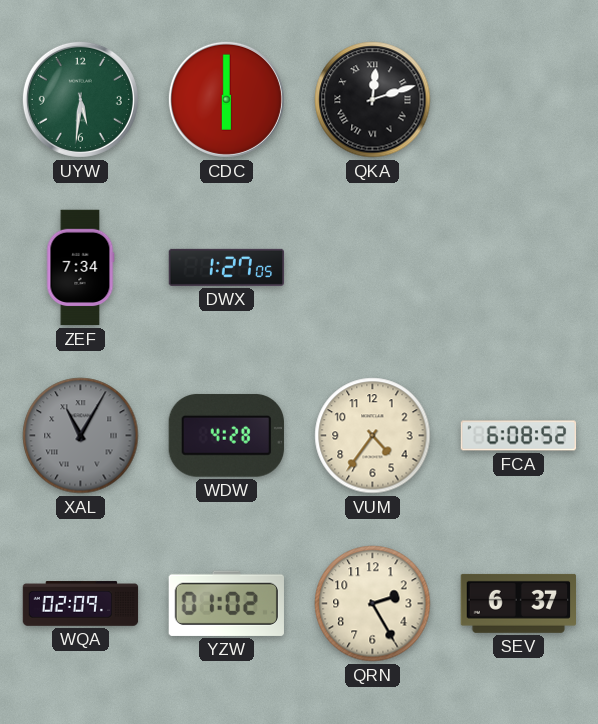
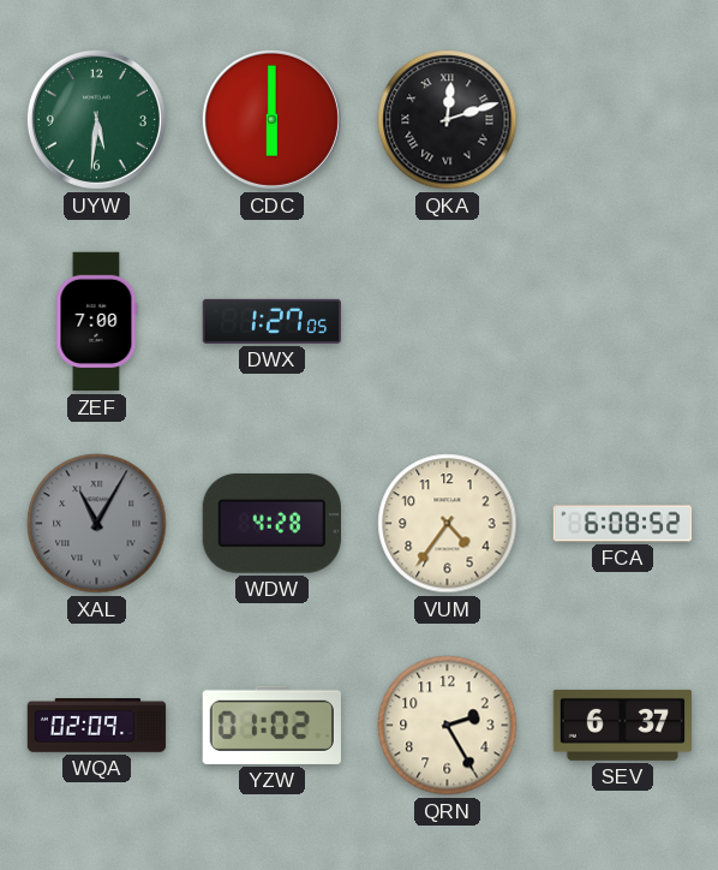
ZEF: 7:34 -> 7:00 (96, 322)
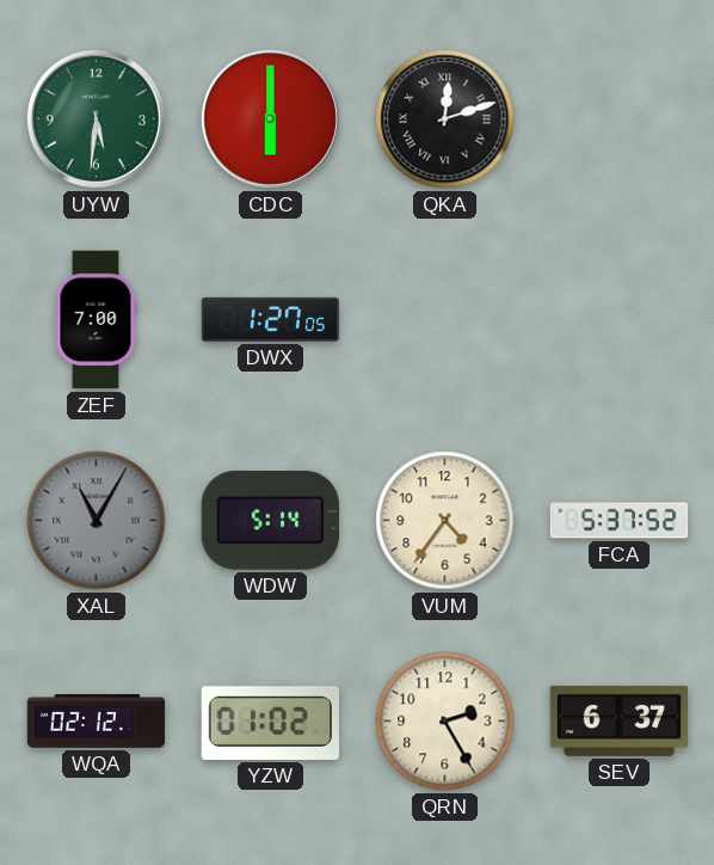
WDW: 4:28 -> 5:14 (270, 520)
FCA: 6:08 -> 5:37 (620, 521)
WQA: 02:09 -> 02:12 (97, 722)
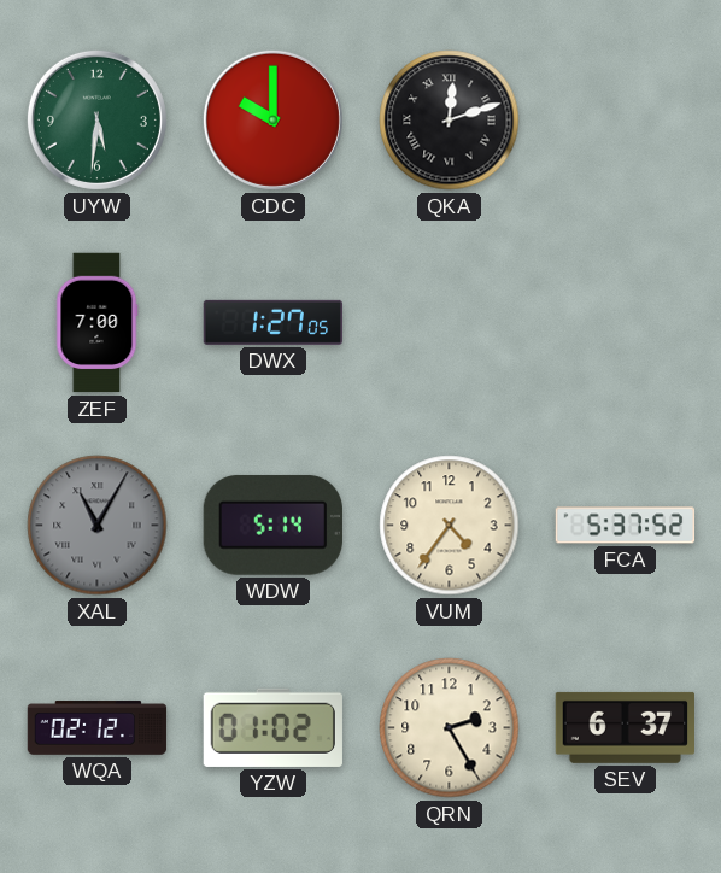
CDC: 6:00 -> 10:00 (272, 119)
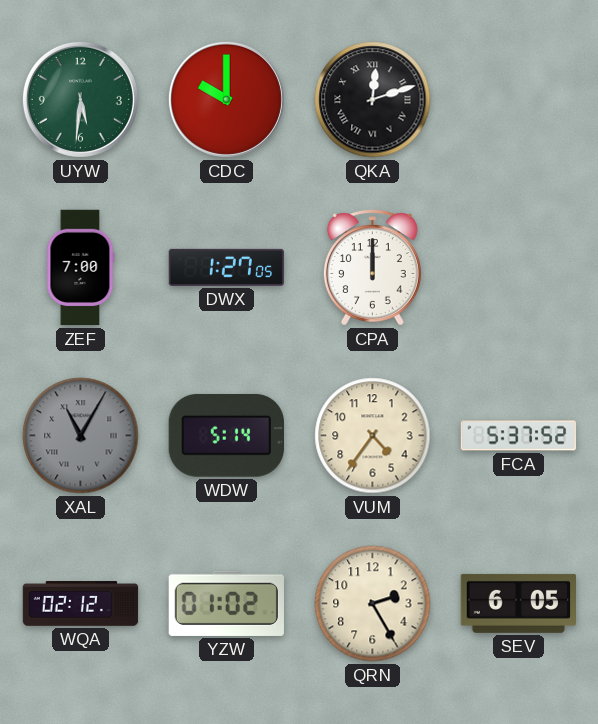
CPA: none -> 12:00 (372, 268)
SEV: 6:37 -> 6:05 (518, 603)
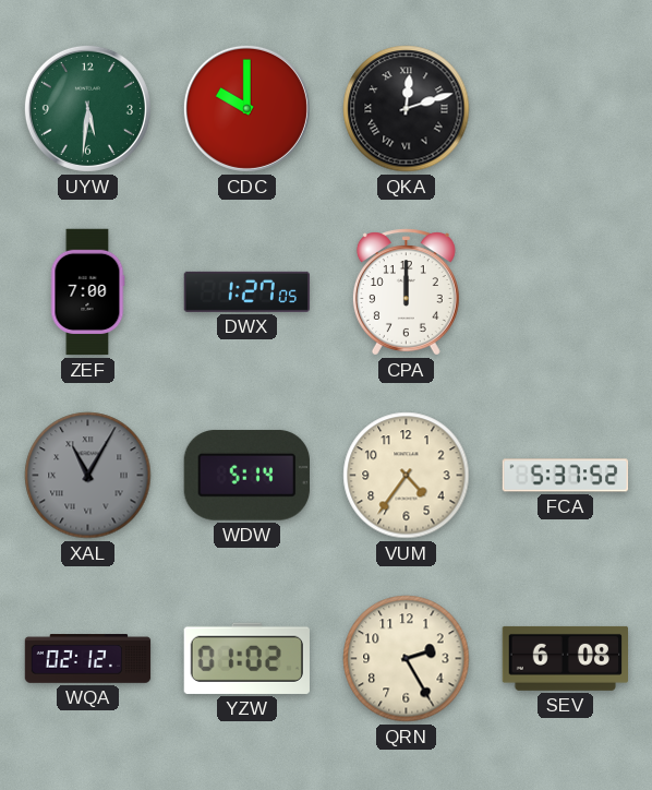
SEV: 6:05 -> 6:08 (565, 658)
